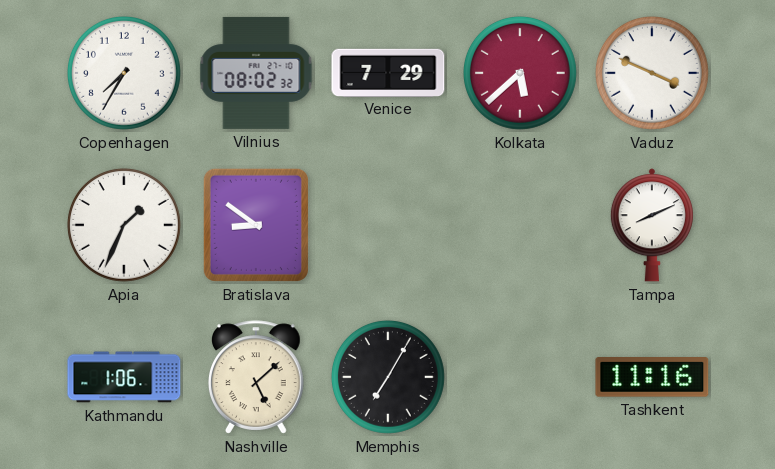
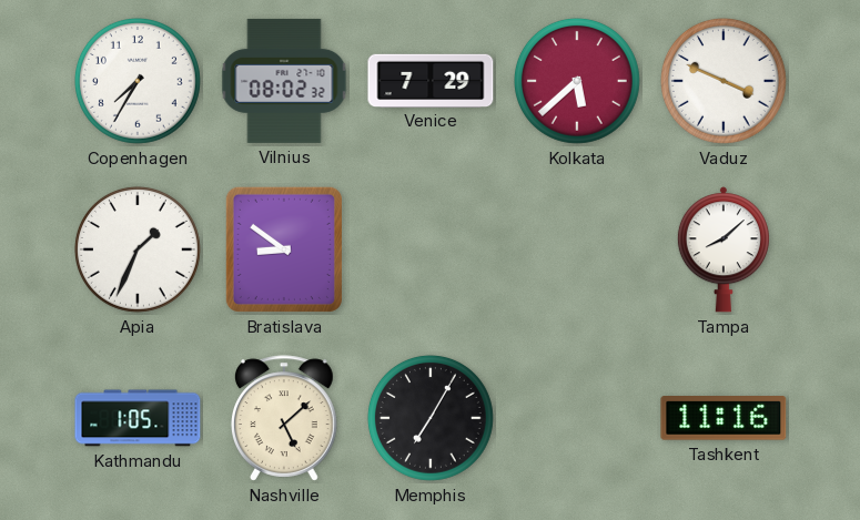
Tampa: 8:11 -> 8:08 (724, 249)
Kathmandu: 1:06 -> 1:05 (138, 418)
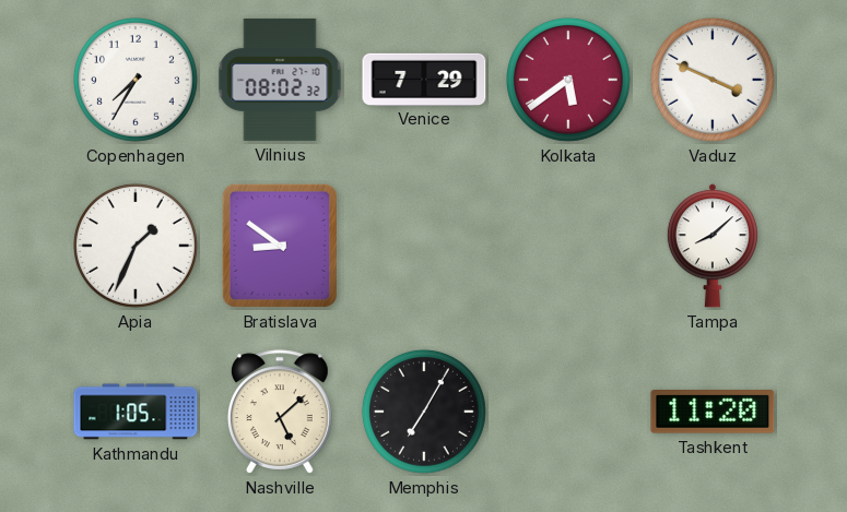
Kolkata: 5:38 -> 5:39 (568, 80)
Tashkent: 11:16 -> 11:20 (713, 413)
